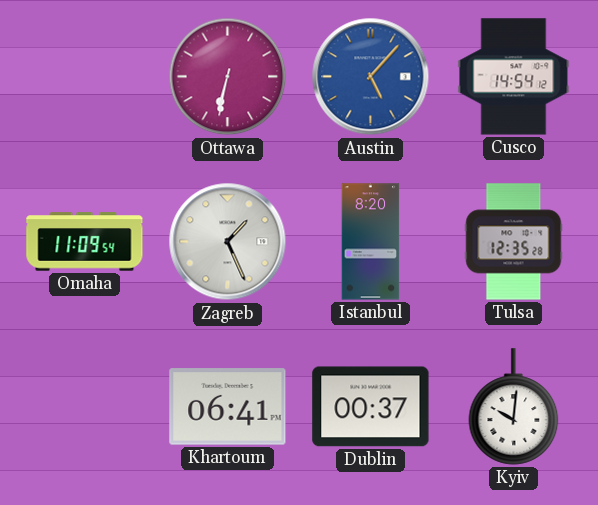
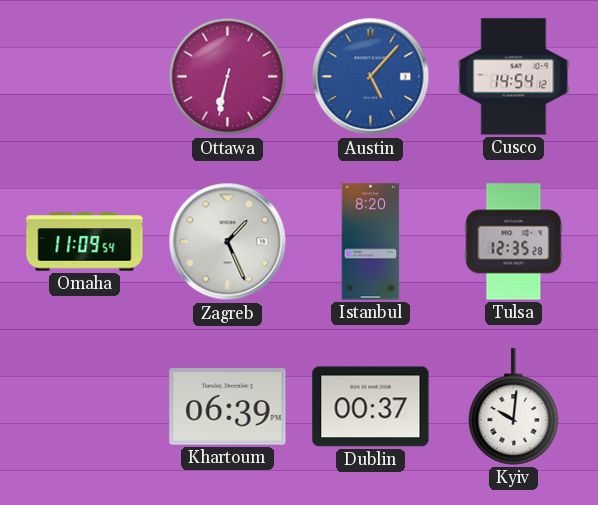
Khartoum: 06:41 -> 06:39 (228, 407)
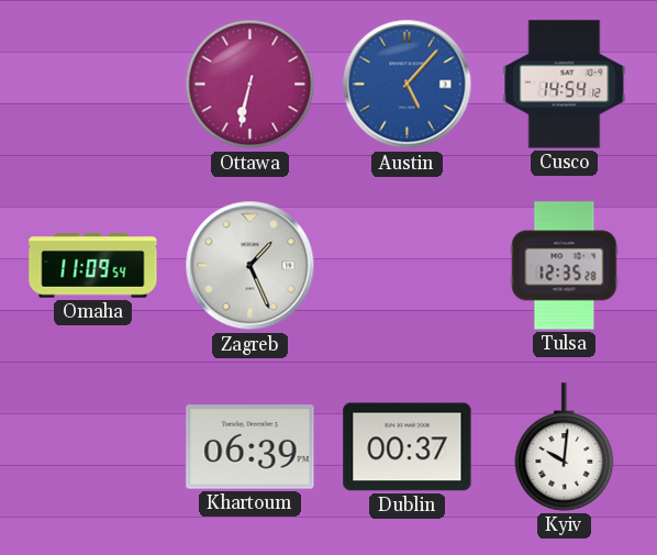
Istanbul: 8:20 -> none (371, 242)
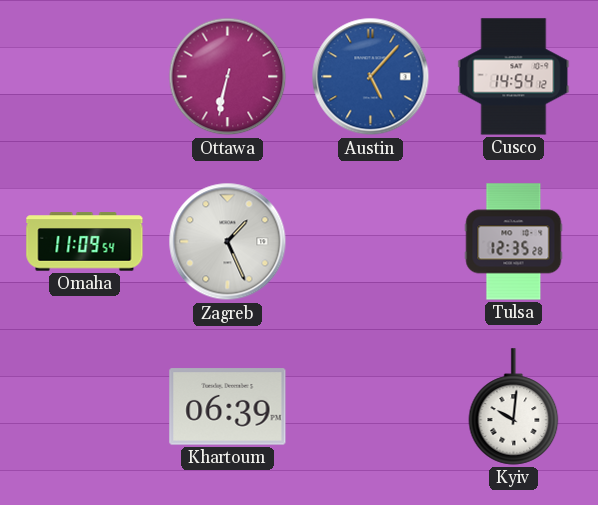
Dublin: 00:37 -> none (408, 447)
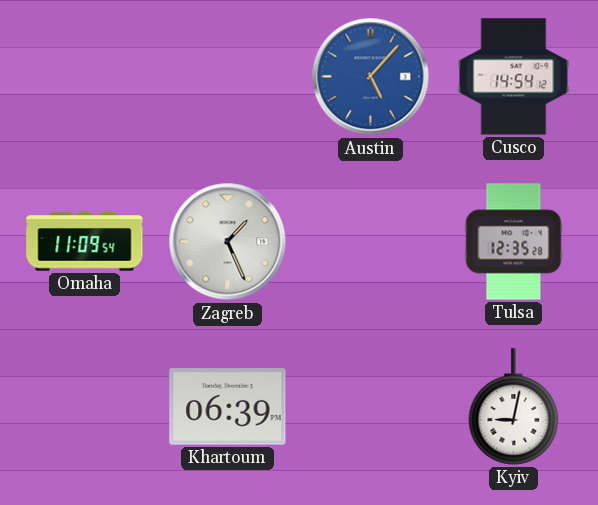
Ottawa: 6:32 -> none (228, 77)
Kyiv: 10:01 -> 9:02 (514, 407)
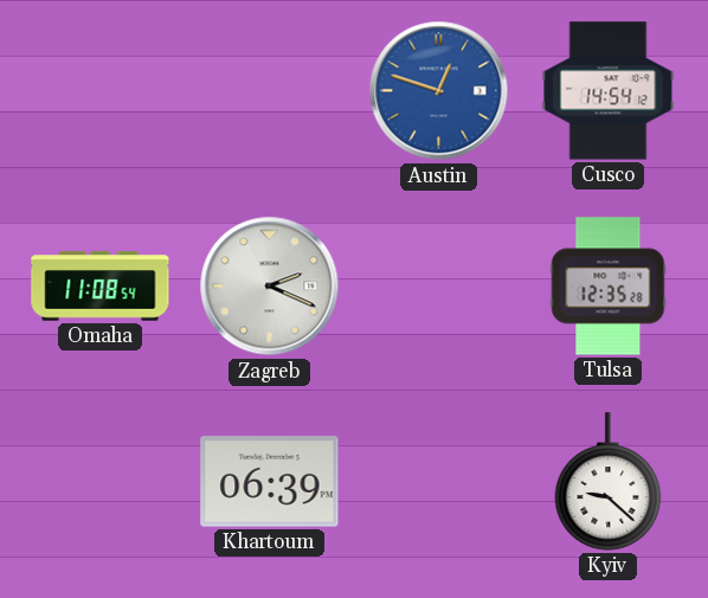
Austin: 5:07 -> 12:48 (439, 91)
Omaha: 11:09 -> 11:08 (101, 287)
Zagreb: 1:26 -> 2:19 (270, 287)
Kyiv: 9:02 -> 9:22 (609, 482)
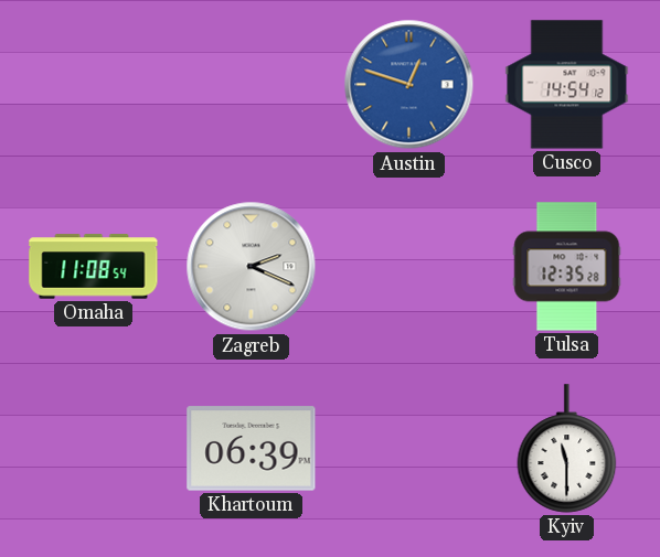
Kyiv: 9:22 -> 11:30 (567, 449)
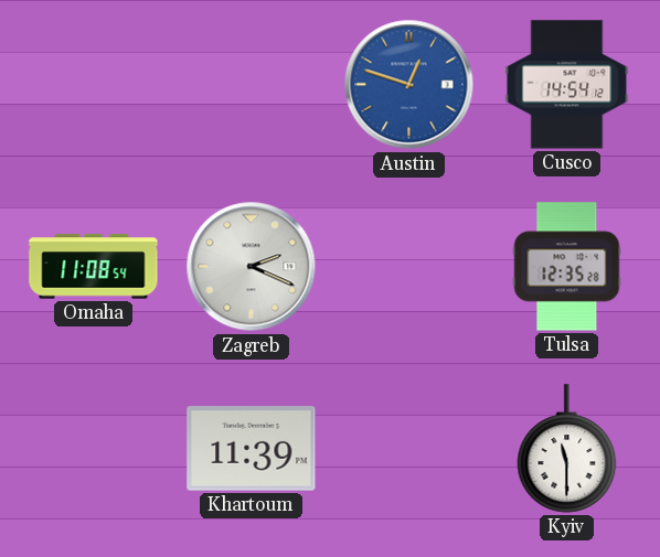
Khartoum: 06:39 -> 11:39 (252, 449)
